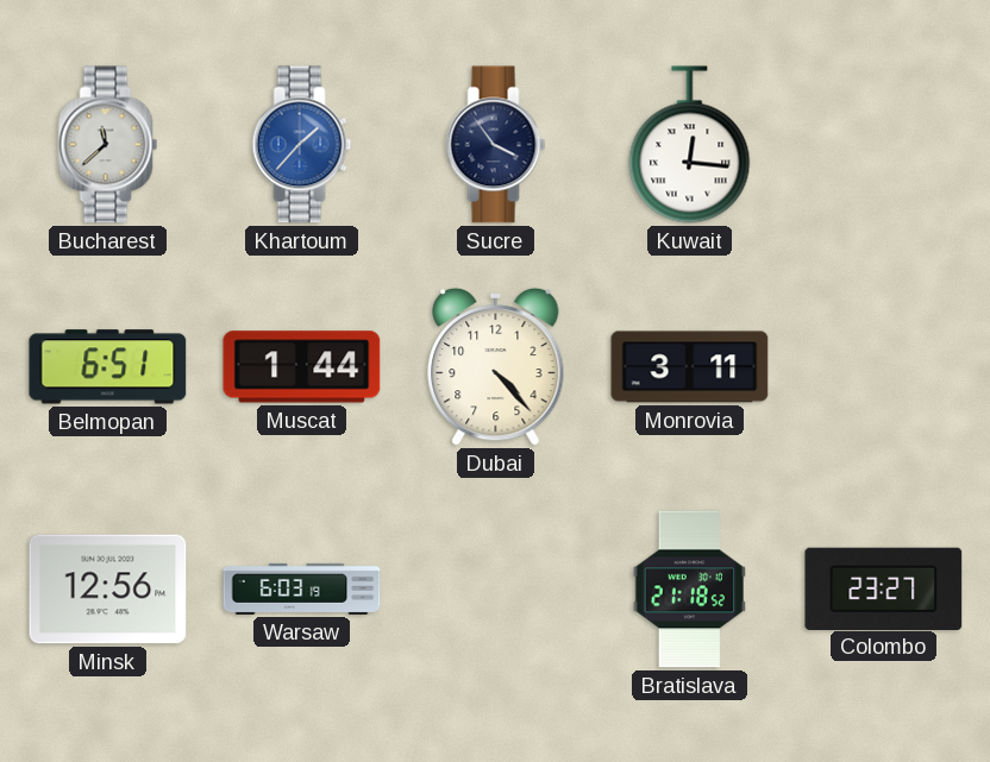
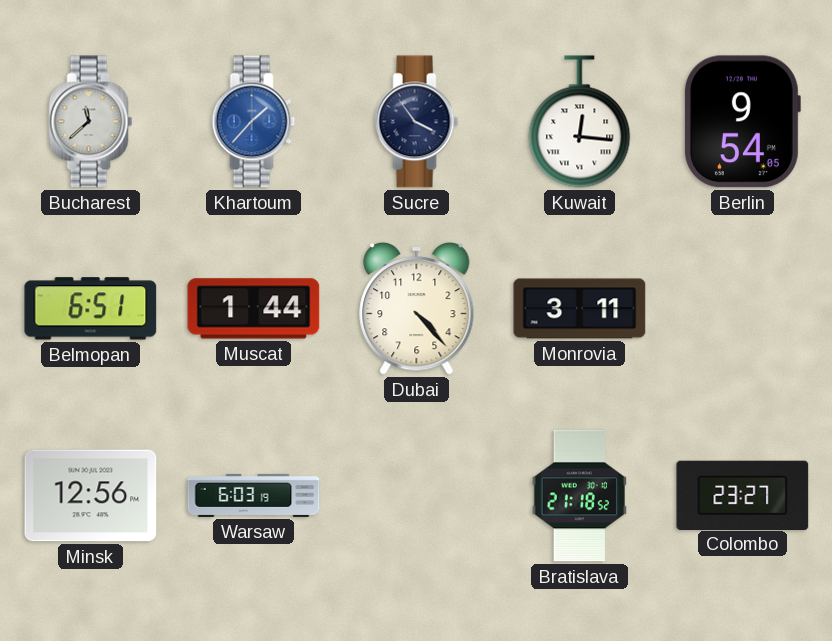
Berlin: none -> 9:54 (742, 122)
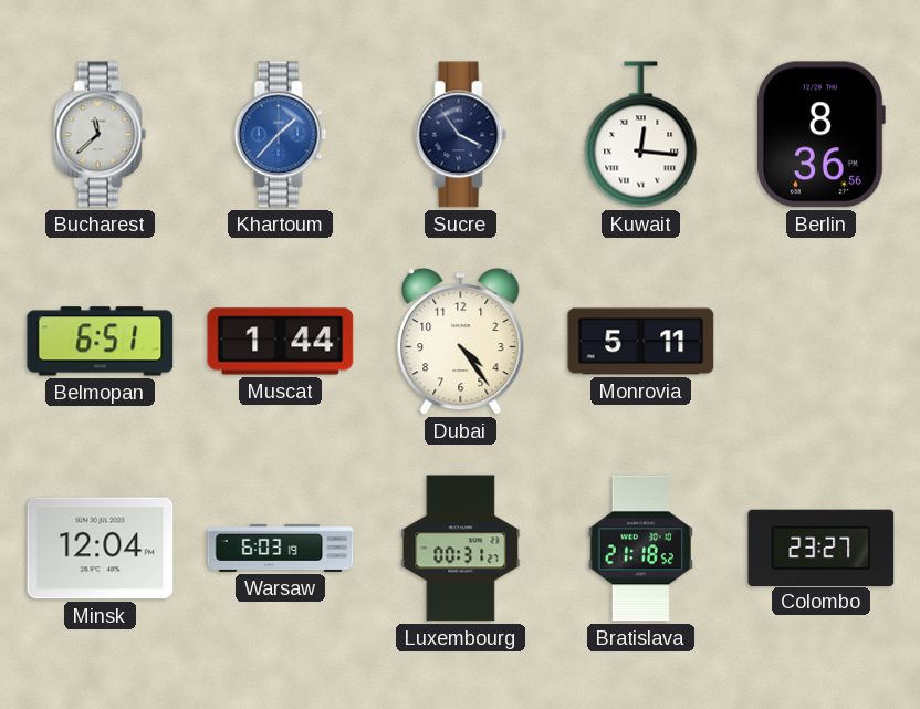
Berlin: 9:54 -> 8:36 (820, 135)
Dubai: 4:23 -> 4:24 (461, 341)
Monrovia: 3:11 -> 5:11 (641, 342)
Minsk: 12:56 -> 12:04 (101, 549)
Luxembourg: none -> 00:31 (461, 549)
